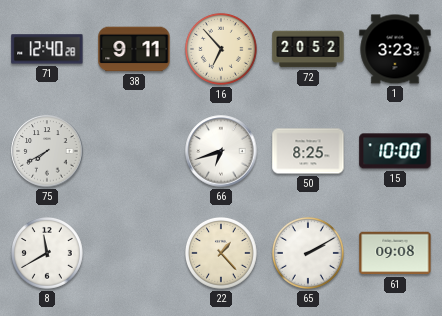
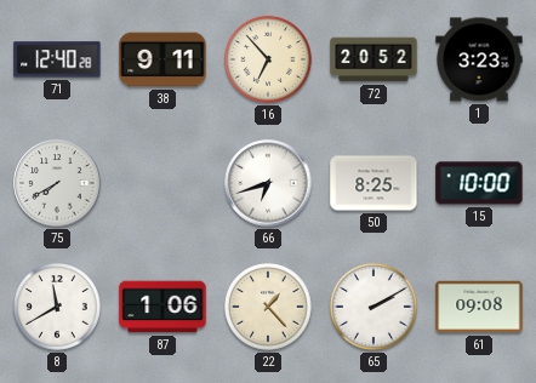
87: none -> 1:06 (162, 307)
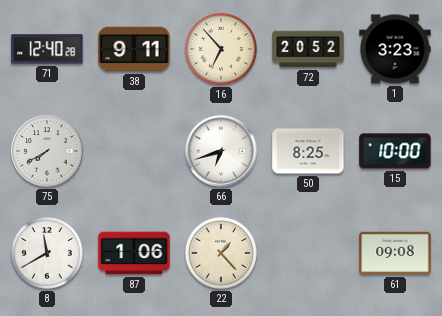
65: 2:10 -> none (374, 307)
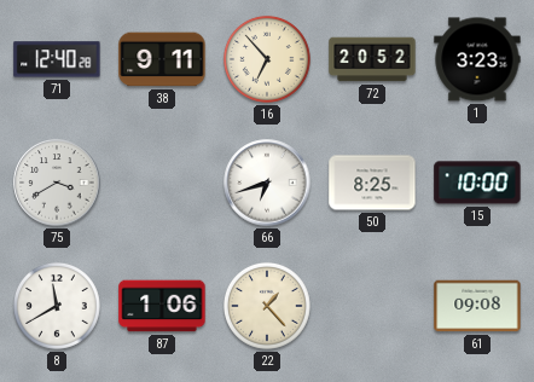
75: 7:40 -> 3:40 (57, 183)
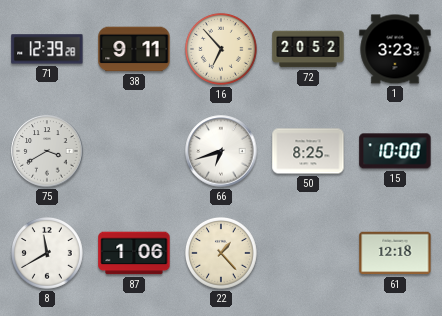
71: 12:40 -> 12:39 (47, 49)
61: 09:08 -> 12:18 (395, 253)
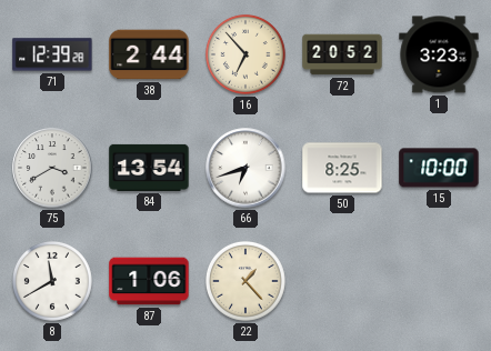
38: 9:11 -> 2:44 (149, 54)
84: none -> 13:54 (149, 168)
61: 12:18 -> none (395, 253)
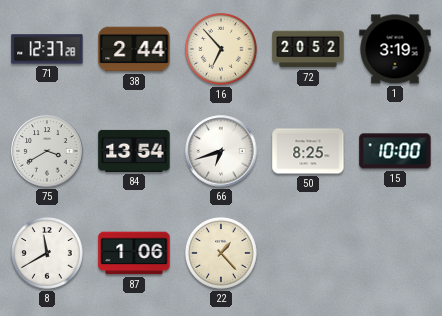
71: 12:39 -> 12:37 (47, 49)
1: 3:23 -> 3:19 (395, 49)
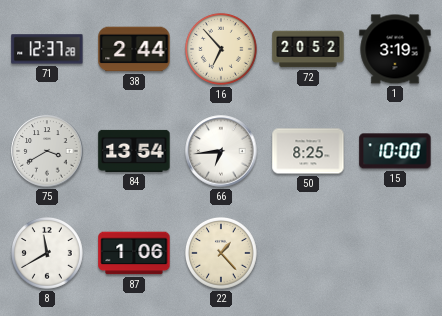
66: 6:42 -> 6:44 (221, 151)
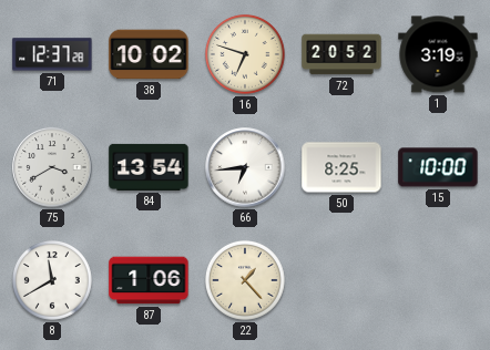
38: 2:44 -> 10:02 (149, 54)
16: 6:53 -> 6:48 (245, 54)
